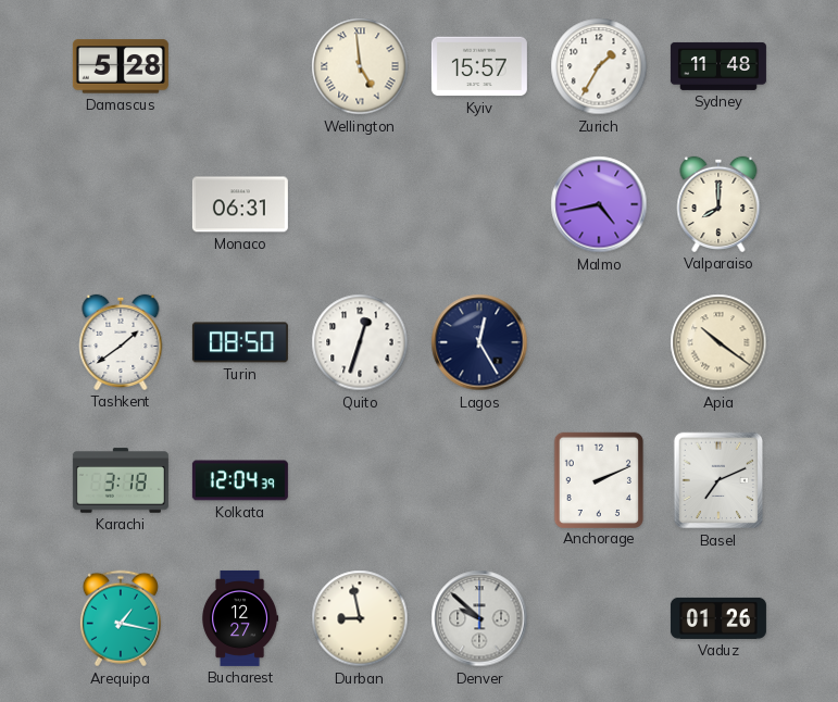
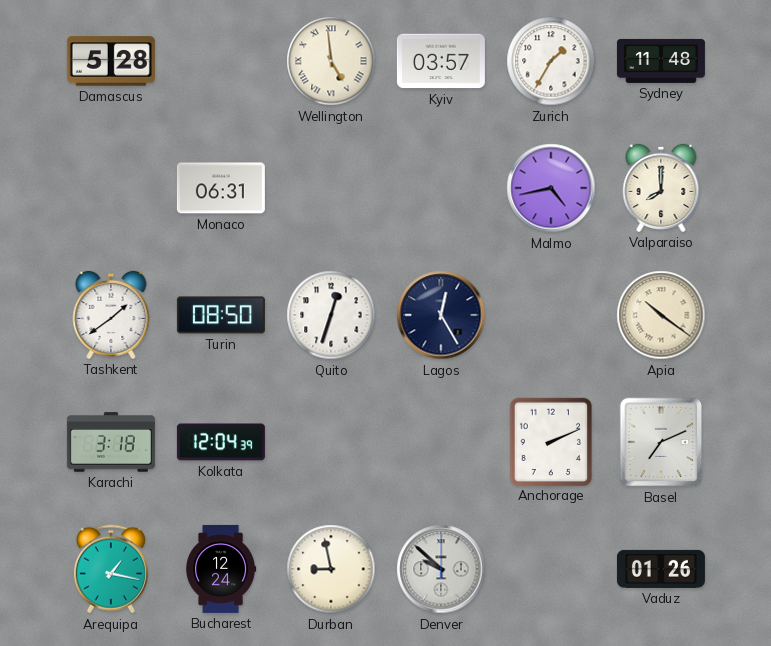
Kyiv: 15:57 -> 03:57 (441, 61)
Bucharest: 12:27 -> 12:24 (221, 569)
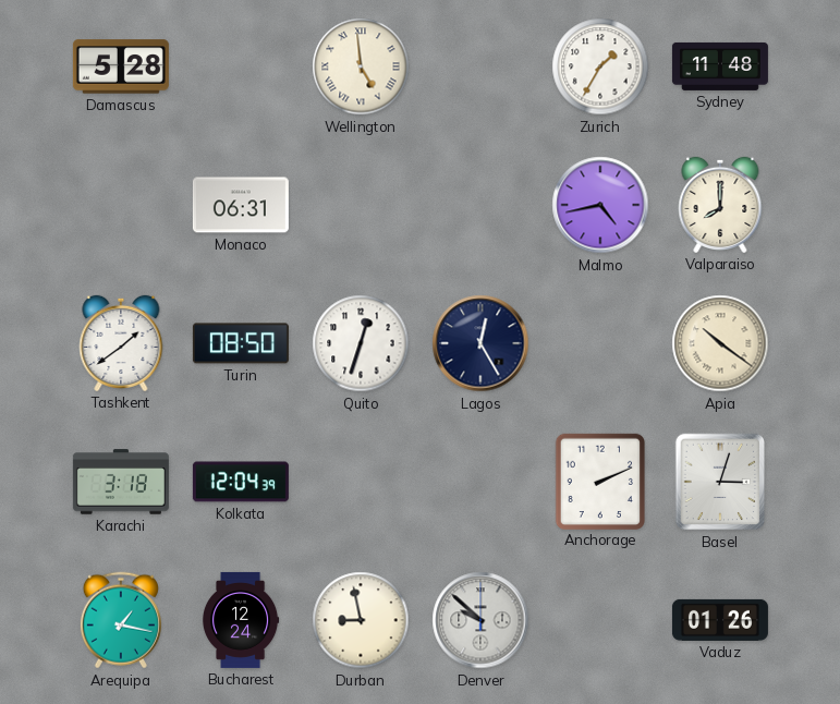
Kyiv: 03:57 -> none (441, 61)
Basel: 7:11 -> 3:03 (720, 482)
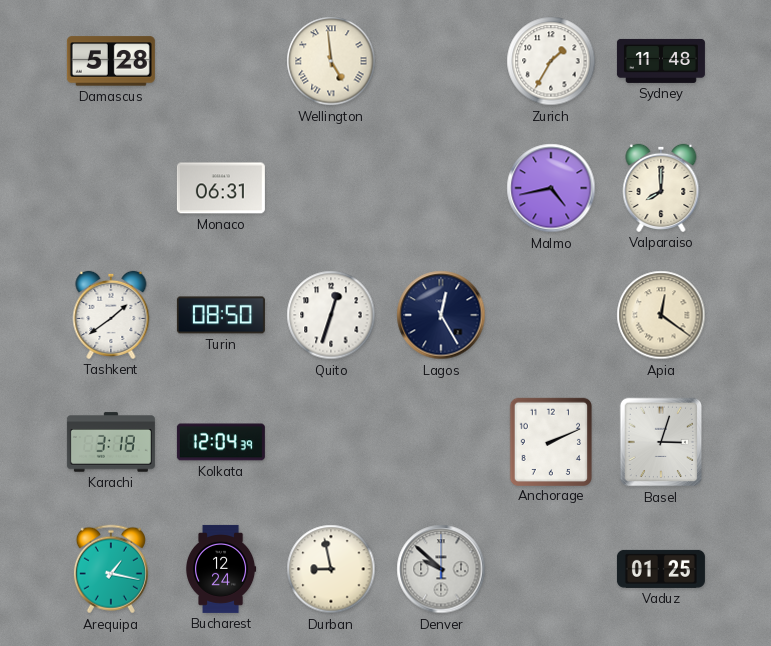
Apia: 10:21 -> 12:21 (661, 315)
Vaduz: 01:26 -> 01:25 (661, 569)
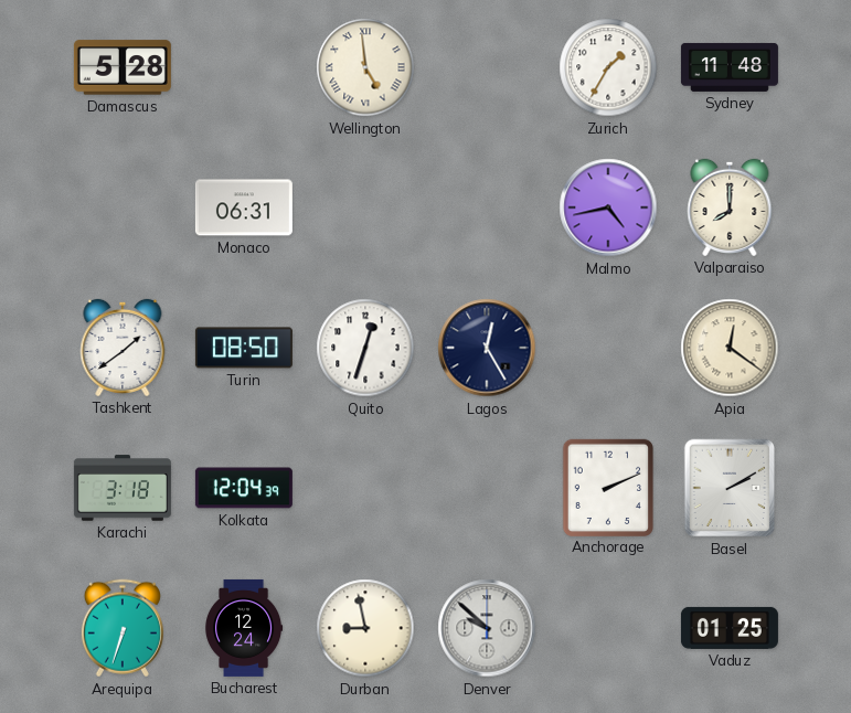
Basel: 3:03 -> 2:10 (730, 488)
Arequipa: 1:17 -> 6:33 (123, 628)
